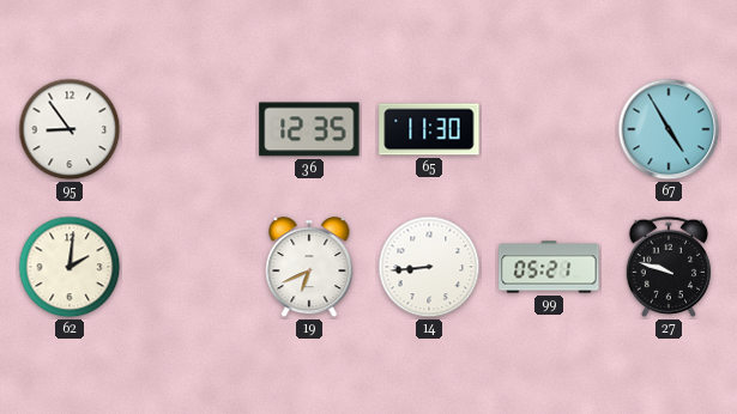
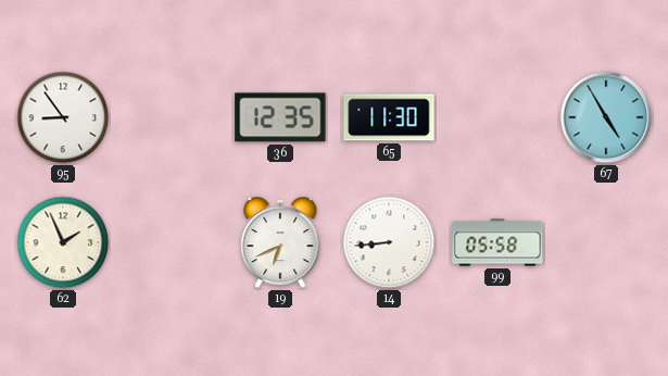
62: 2:01 -> 1:56 (63, 242)
99: 05:21 -> 05:58 (497, 242)
27: 9:48 -> none (667, 267)
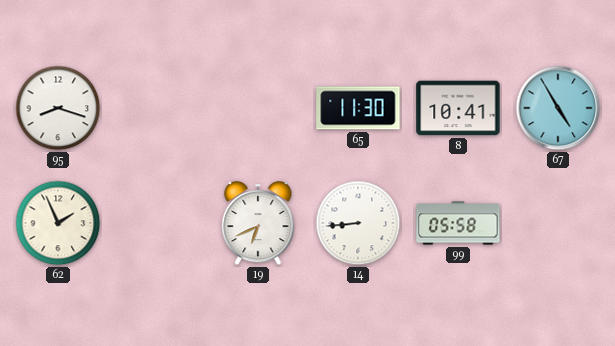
95: 8:54 -> 8:18 (58, 108)
36: 12:35 -> none (280, 117)
8: none -> 10:41 (458, 108)
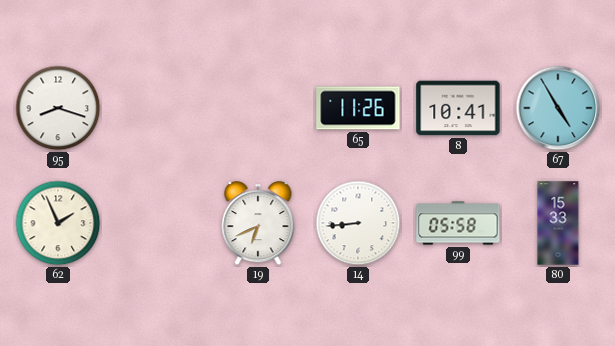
65: 11:30 -> 11:26 (358, 108)
80: none -> 15:33 (558, 223)
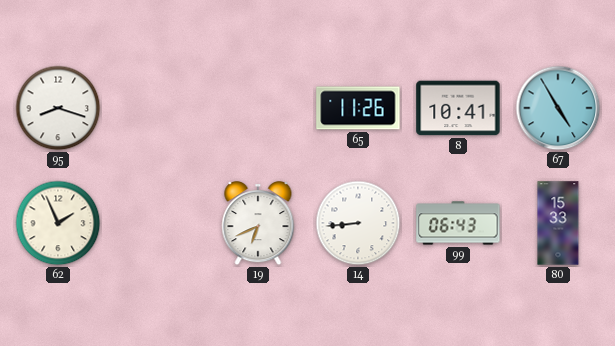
99: 05:58 -> 06:43 (458, 223)
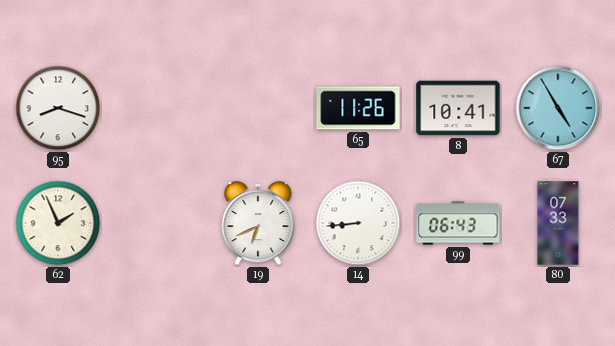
80: 15:33 -> 07:33 (558, 223)
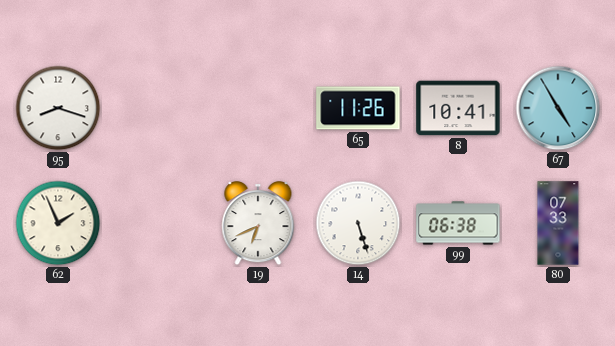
14: 8:44 -> 5:27 (358, 223)
99: 06:43 -> 06:38 (458, 223)
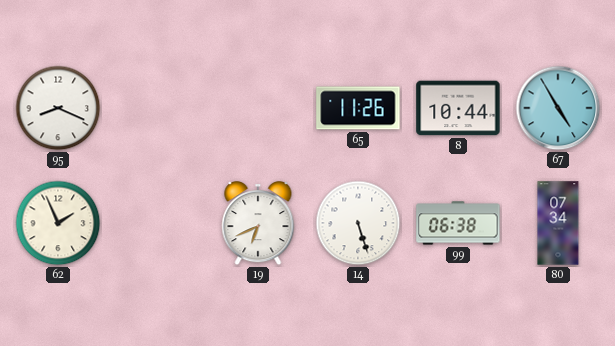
95: 8:18 -> 8:19 (58, 108)
8: 10:41 -> 10:44 (458, 108)
80: 07:33 -> 07:34 (558, 223)
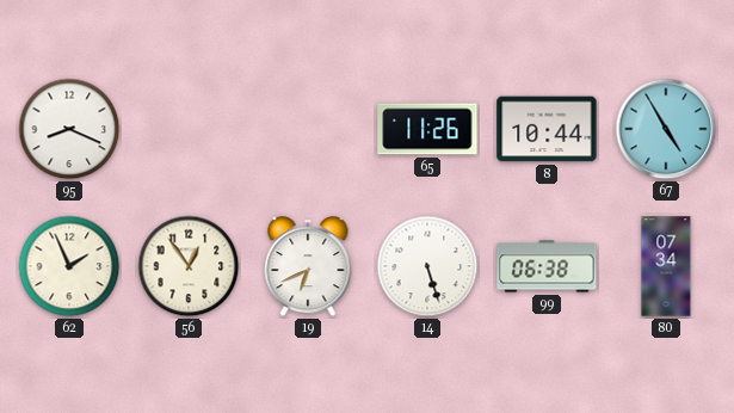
56: none -> 12:54 (189, 266)
